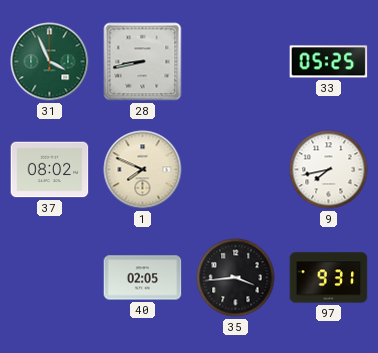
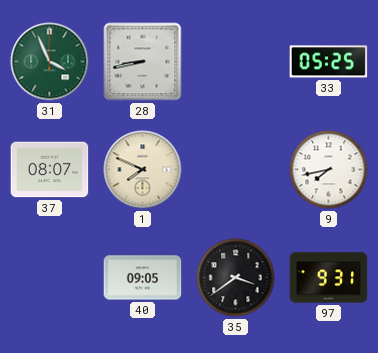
37: 08:02 -> 08:07 (50, 170)
40: 02:05 -> 09:05 (143, 278)
35: 3:44 -> 3:39 (236, 278)
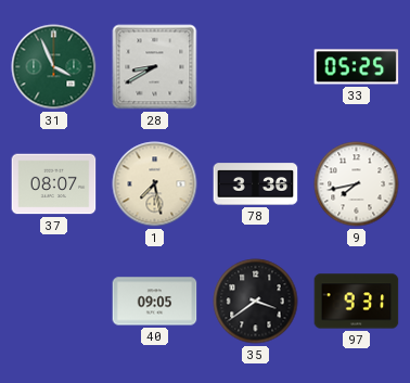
28: 8:43 -> 8:40 (155, 67)
1: 7:49 -> 7:28 (155, 184)
78: none -> 3:36 (256, 184)
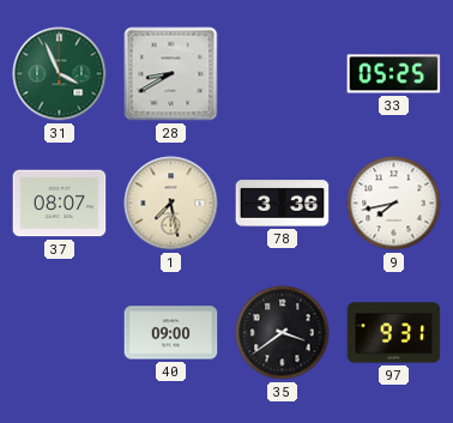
40: 09:05 -> 09:00 (171, 333)
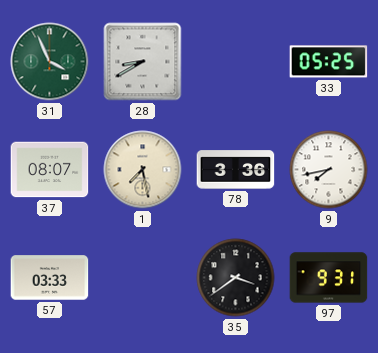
57: none -> 03:33 (50, 278)
40: 09:00 -> none (171, 333)
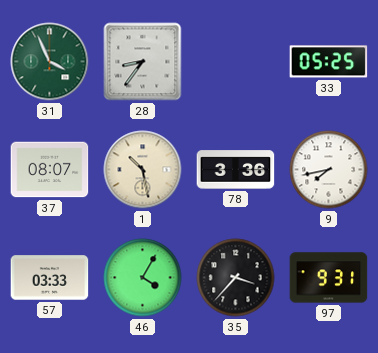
28: 8:40 -> 8:36 (143, 62)
1: 7:28 -> 10:28 (143, 170)
46: none -> 4:05 (143, 278)
35: 3:39 -> 3:37 (236, 278)
